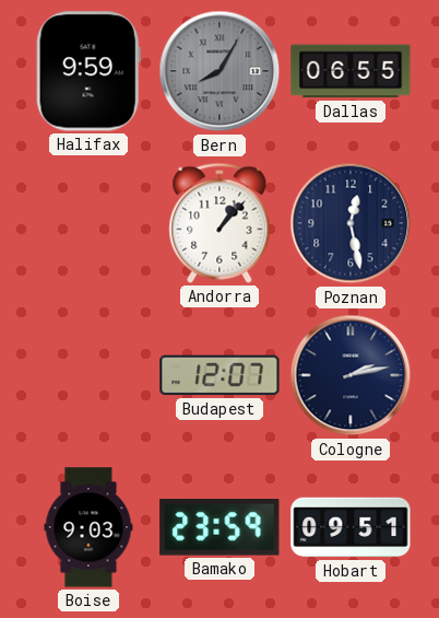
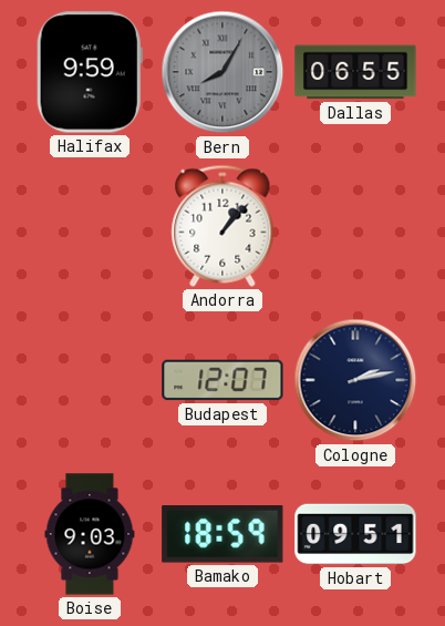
Poznan: 12:28 -> none (351, 223)
Bamako: 23:59 -> 18:59 (222, 535)
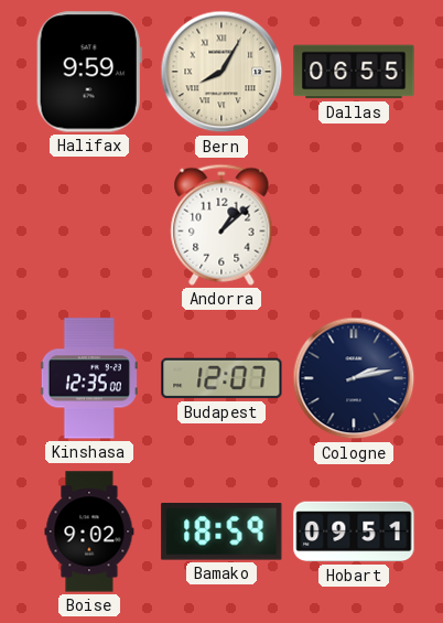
Bern dial: grey -> cream (221, 72)
Andorra: 1:07 -> 1:08 (221, 225)
Kinshasa: none -> 12:35 (89, 378)
Boise: 9:03 -> 9:02 (89, 531)
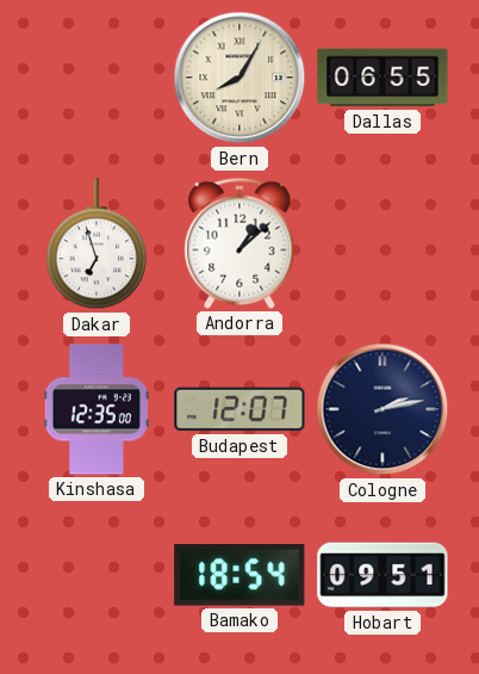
Halifax: 9:59 -> none (89, 72)
Dakar: none -> 6:57 (97, 245)
Boise: 9:02 -> none (89, 531)
Bamako: 18:59 -> 18:54 (240, 576)
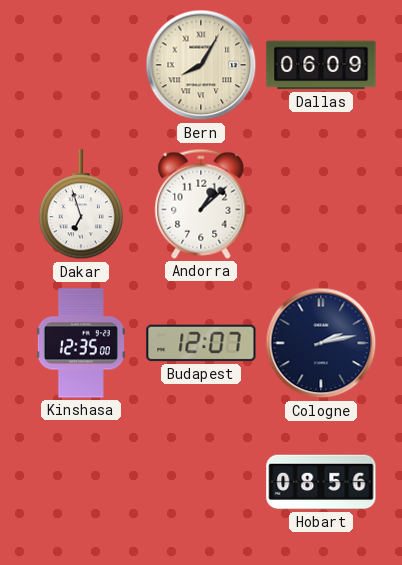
Dallas: 06:55 -> 06:09 (321, 65)
Bamako: 18:54 -> none (240, 576)
Hobart: 09:51 -> 08:56 (321, 482)
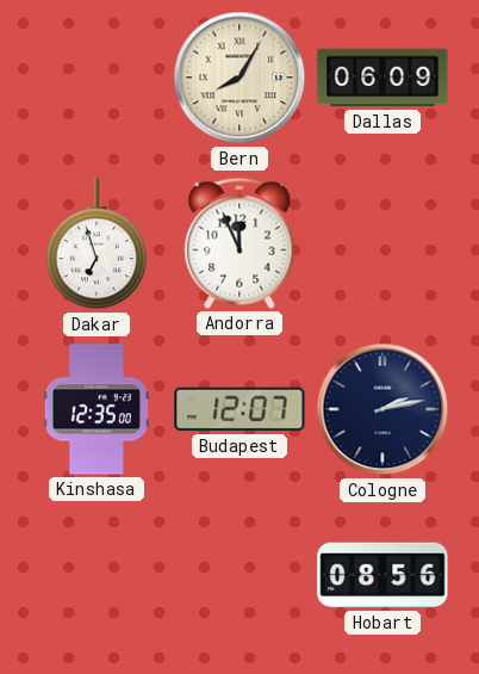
Andorra: 1:08 -> 11:56 (240, 243)
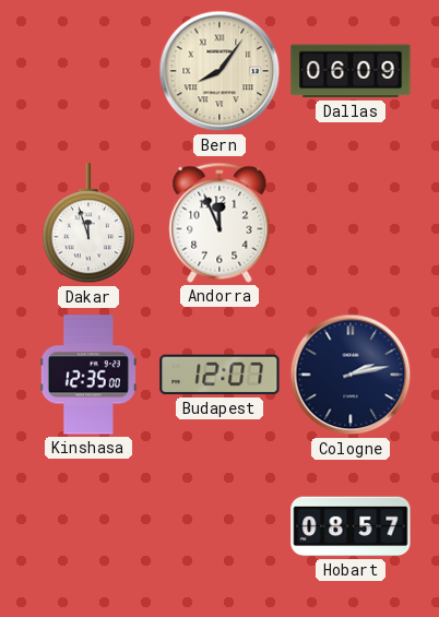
Bern: 8:05 -> 8:06 (220, 71)
Dakar: 6:57 -> 11:57 (88, 224)
Hobart: 08:56 -> 08:57 (351, 526)
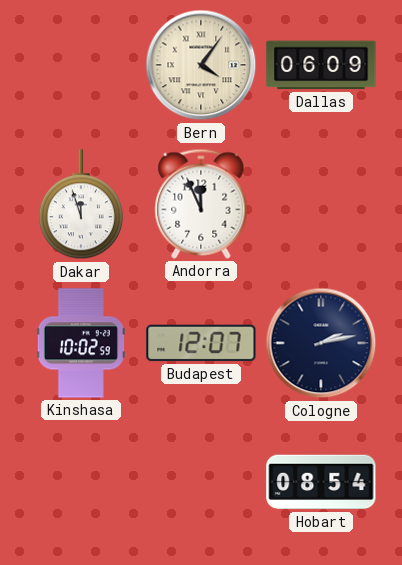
Bern: 8:06 -> 4:06 (201, 65)
Kinshasa: 12:35 -> 10:02 (81, 343)
Hobart: 08:57 -> 08:54 (321, 482)
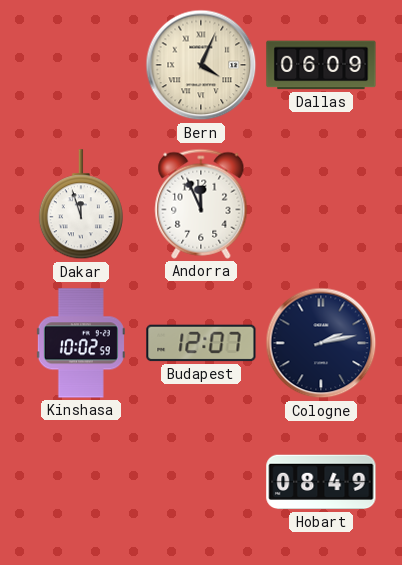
Bern: 4:06 -> 4:04 (201, 65)
Hobart: 08:54 -> 08:49 (321, 482)
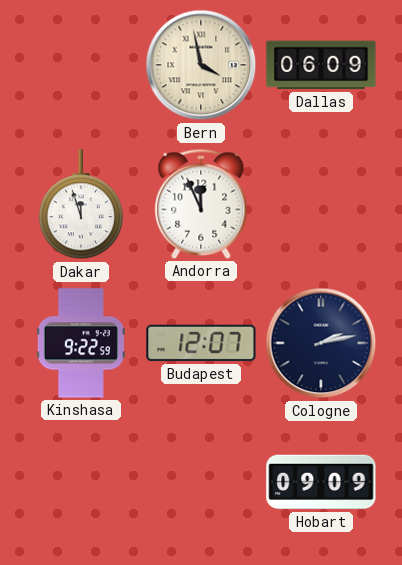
Bern: 4:04 -> 3:58 (201, 65)
Kinshasa: 10:02 -> 9:22 (81, 343)
Hobart: 08:49 -> 09:09 (321, 482)
